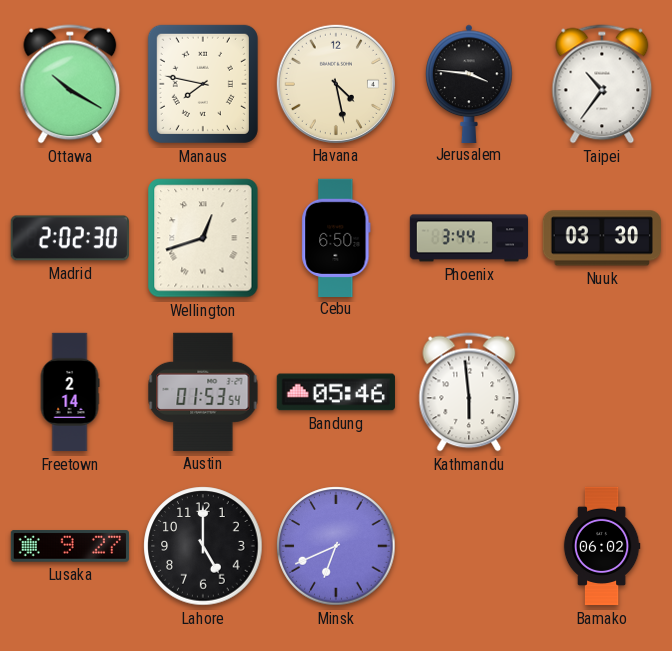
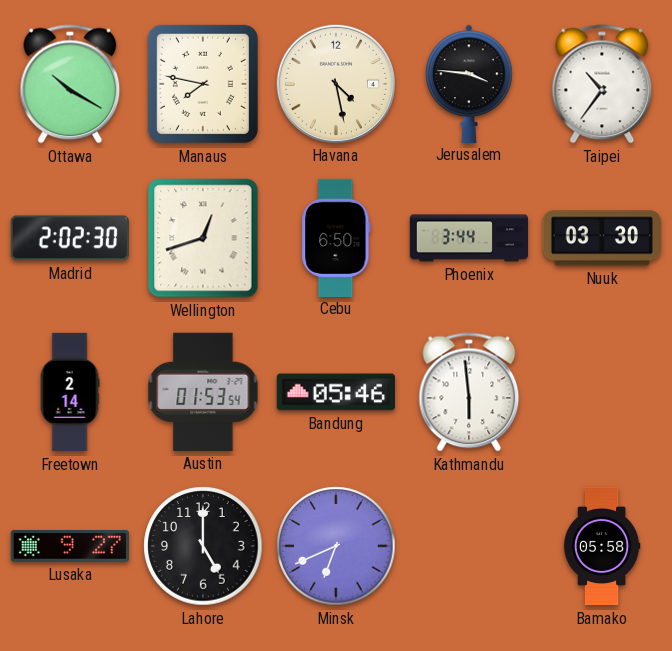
Bamako: 06:02 -> 05:58 (602, 546)
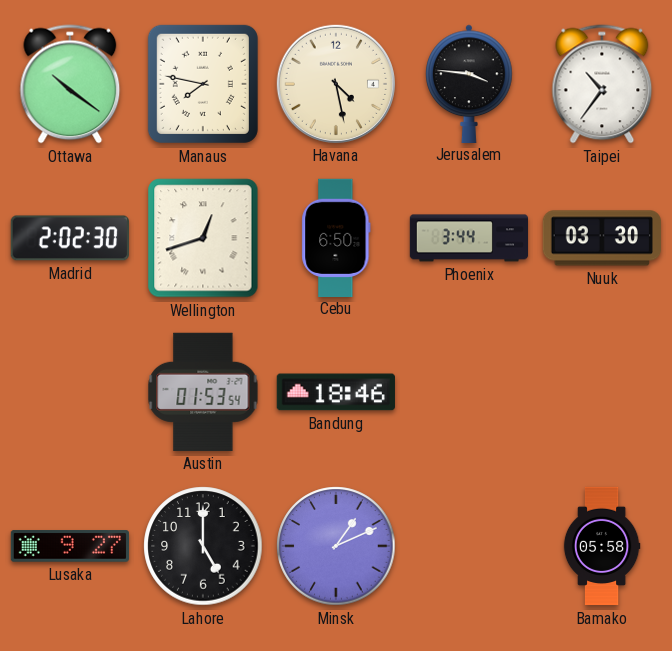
Ottawa: 10:20 -> 10:21 (70, 84)
Freetown: 2:14 -> none (70, 392)
Bandung: 05:46 -> 18:46 (336, 392)
Kathmandu: 5:59 -> none (469, 392)
Minsk: 6:41 -> 1:11 (336, 546)
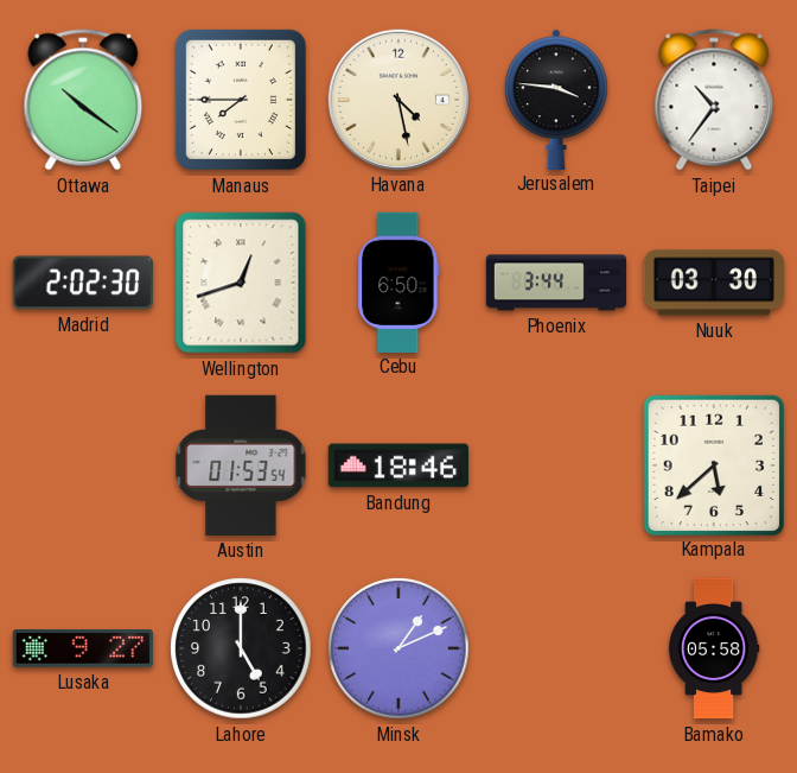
Manaus: 7:47 -> 7:45 (241, 100)
Kampala: none -> 5:38 (713, 464)
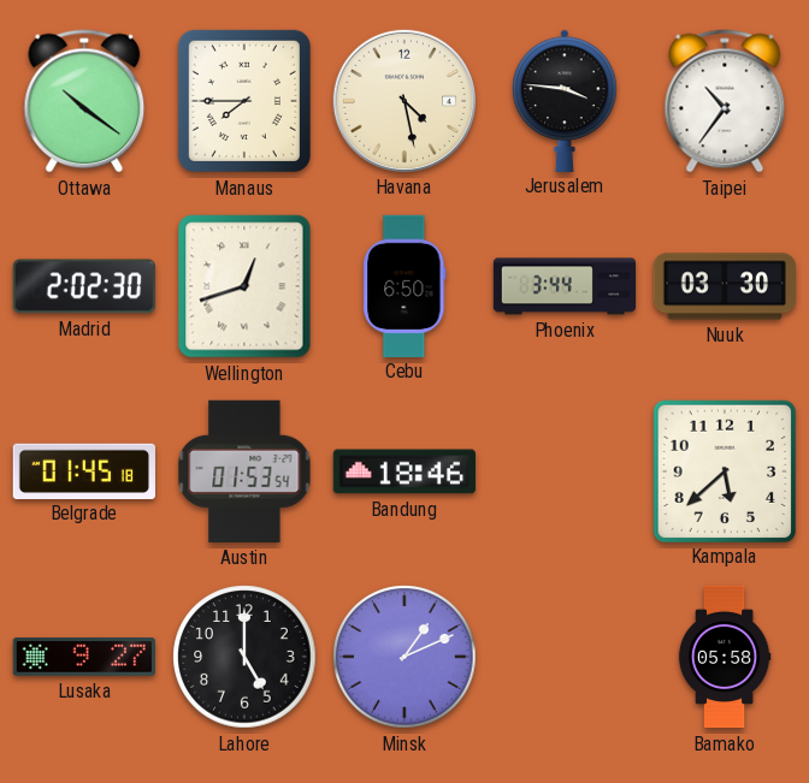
Belgrade: none -> 01:45 (84, 470)
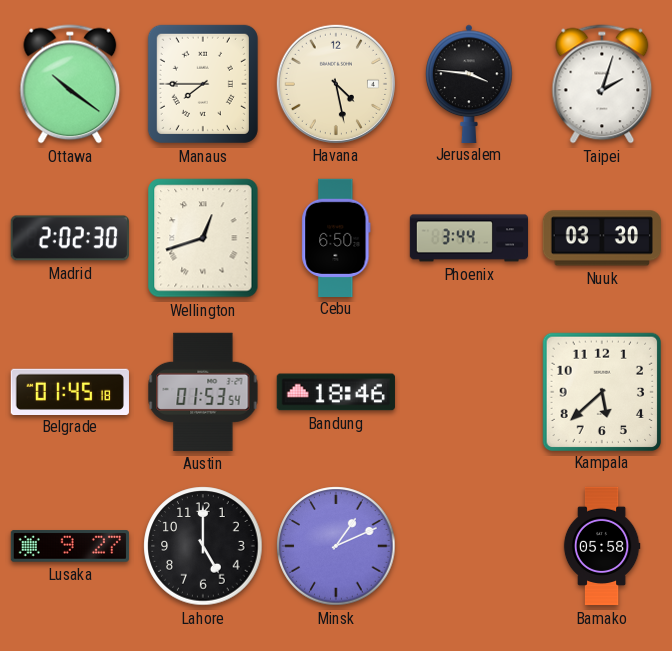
Taipei: 10:36 -> 2:03 (602, 84)
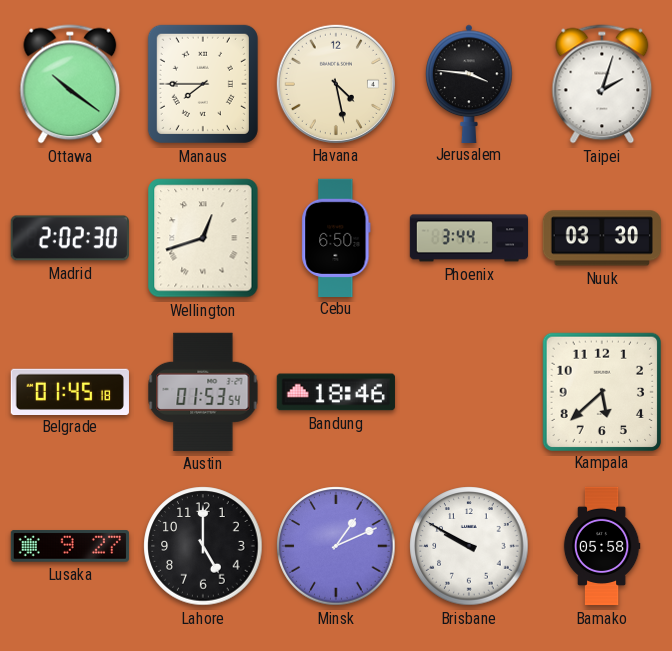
Brisbane: none -> 9:50 (469, 546)
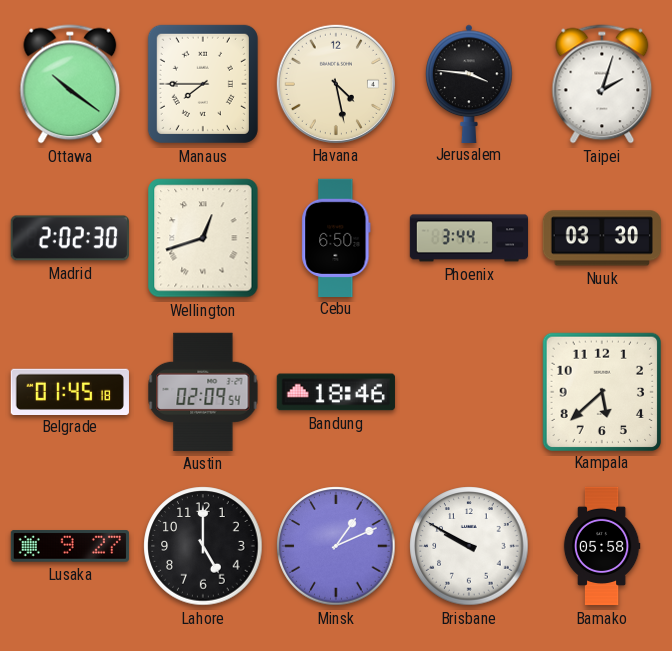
Austin: 01:53 -> 02:09 (203, 392)
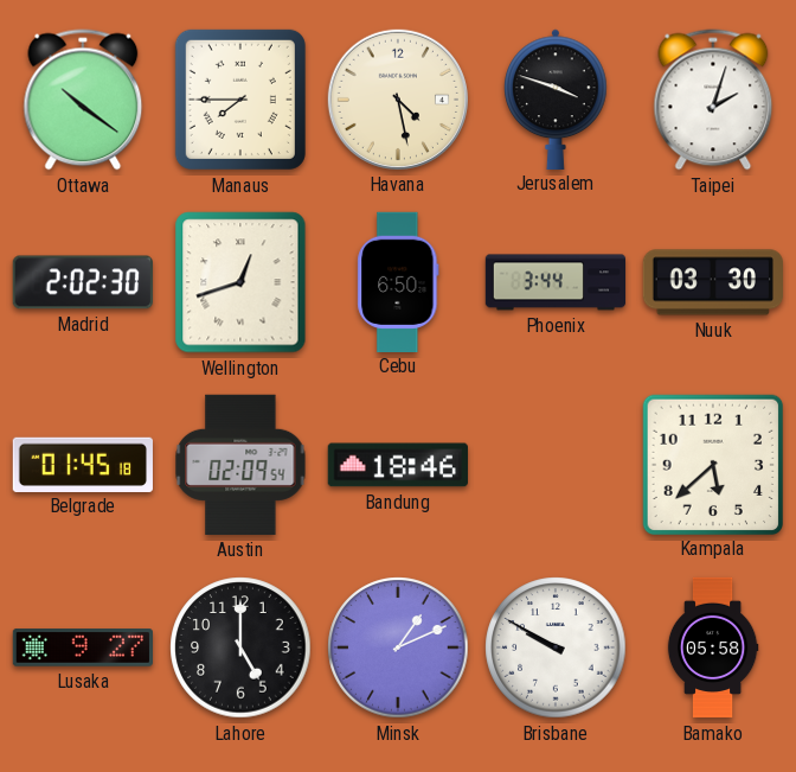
Jerusalem: 3:46 -> 3:48 (556, 98)
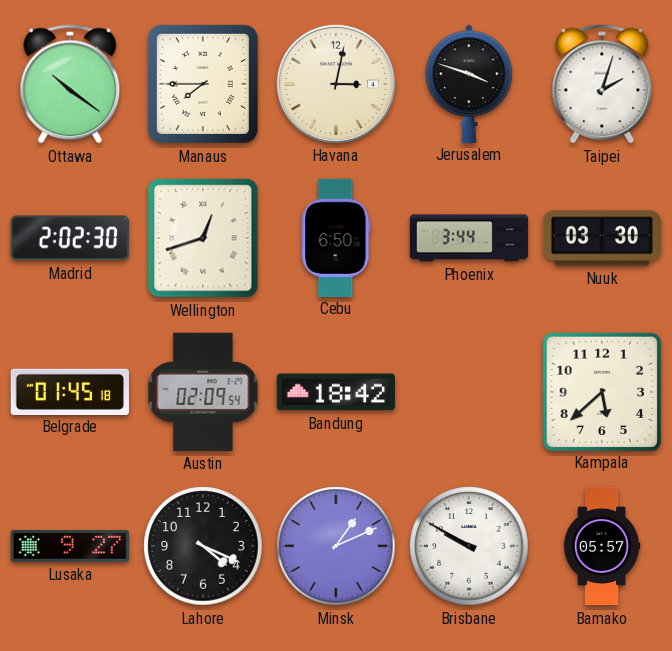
Havana: 4:28 -> 3:02 (336, 84)
Bandung: 18:46 -> 18:42 (336, 392)
Lahore: 5:00 -> 4:19 (203, 546)
Bamako: 05:58 -> 05:57 (602, 546)
